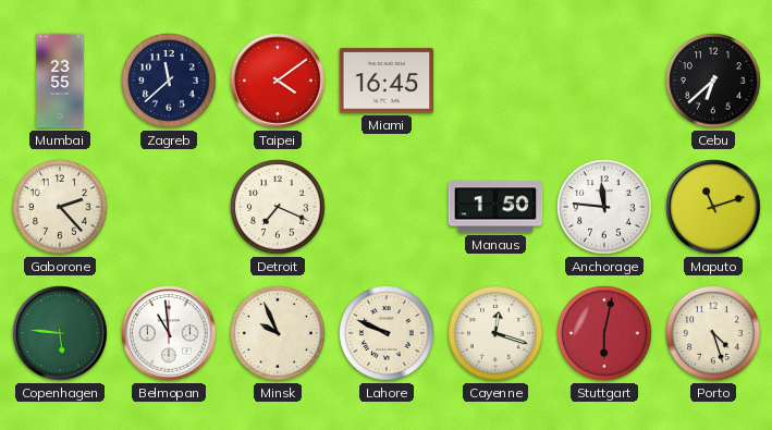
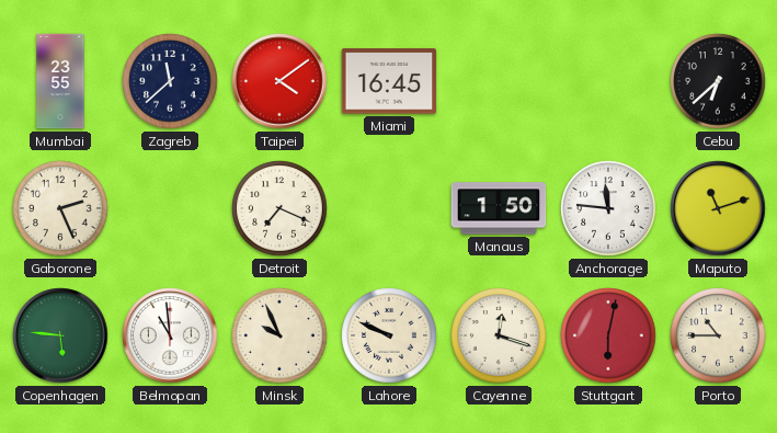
Gaborone: 2:23 -> 2:26 (60, 208)
Porto: 4:27 -> 10:45 (718, 335)
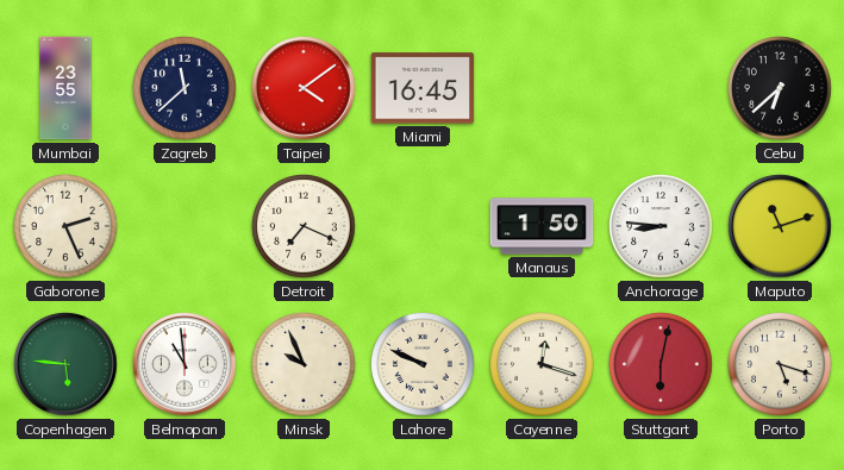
Anchorage: 11:46 -> 8:46 (661, 226)
Porto: 10:45 -> 5:18 (780, 364)
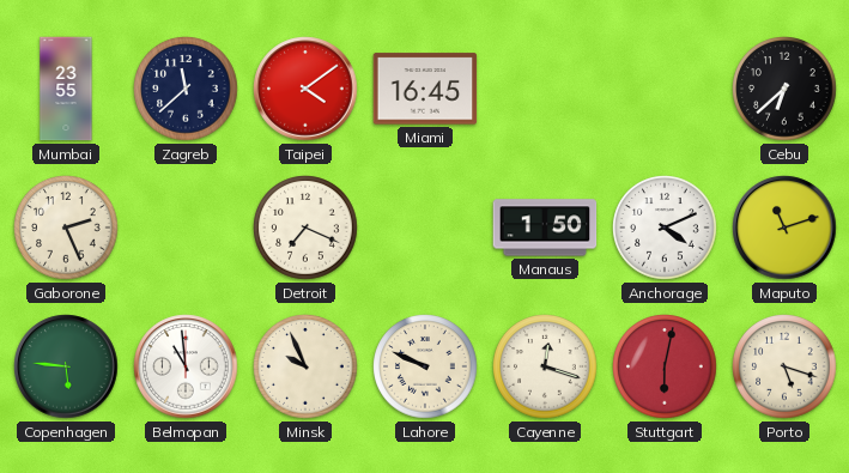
Anchorage: 8:46 -> 4:11 (665, 228)
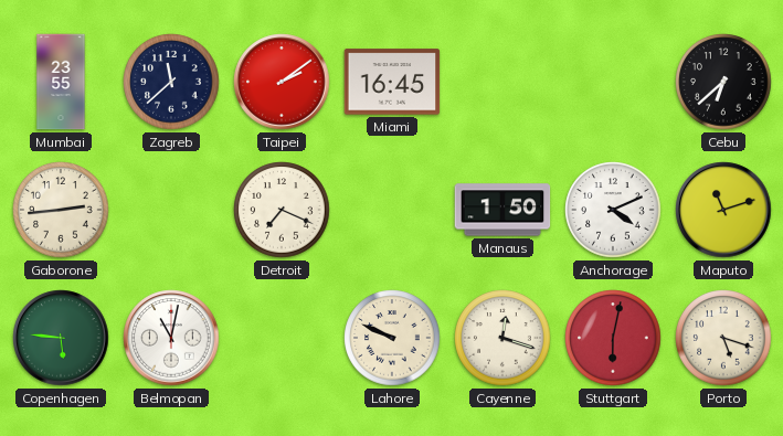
Taipei: 4:09 -> 2:09 (282, 82)
Gaborone: 2:26 -> 2:44 (61, 210)
Belmopan: 10:59 -> 11:02 (171, 338)
Minsk: 9:56 -> none (305, 366)
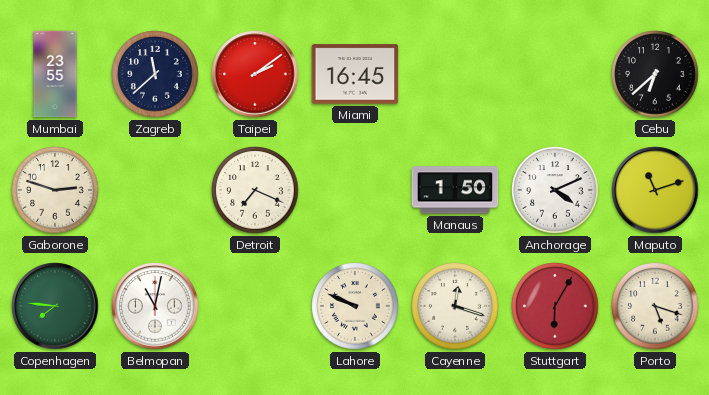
Gaborone: 2:44 -> 2:48 (55, 190)
Copenhagen: 5:46 -> 7:46 (55, 306)
Stuttgart: 6:02 -> 6:05 (555, 306)
